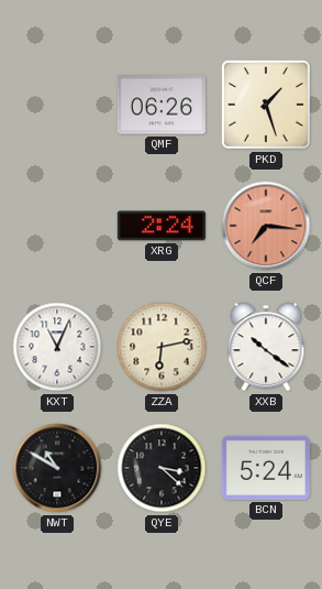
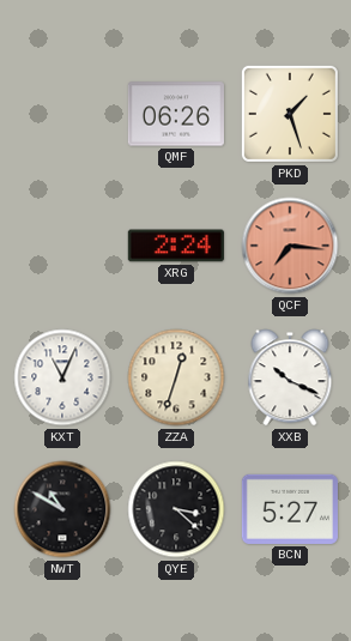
ZZA: 6:13 -> 12:33 (176, 377)
XXB: 10:21 -> 10:19 (290, 377)
BCN: 5:24 -> 5:27 (290, 509)
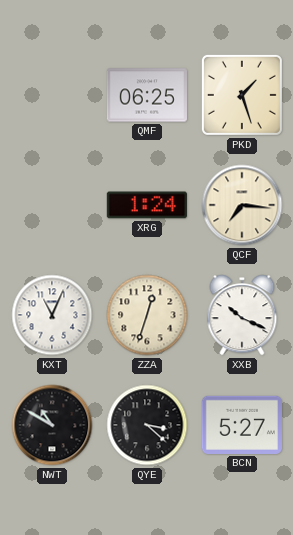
QMF: 06:26 -> 06:25 (147, 95)
XRG: 2:24 -> 1:24 (147, 205)
QCF dial: salmon -> cream (242, 205)
